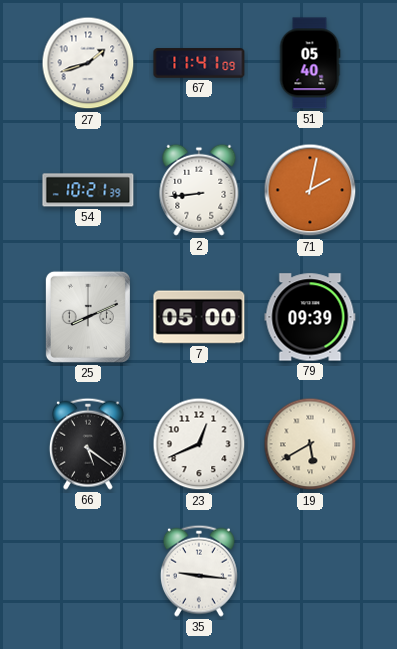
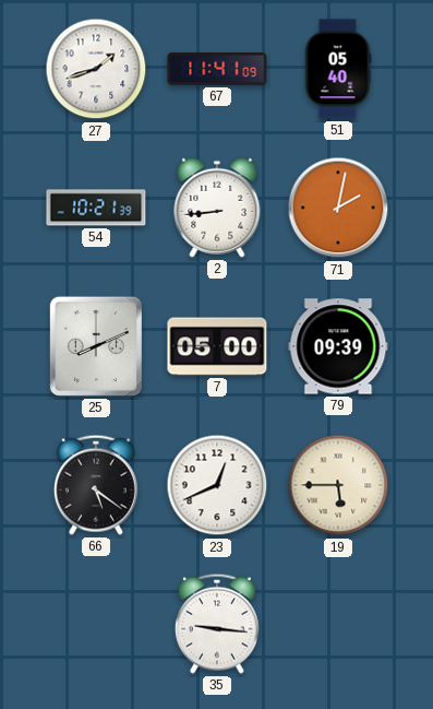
19: 5:40 -> 5:45 (338, 485)
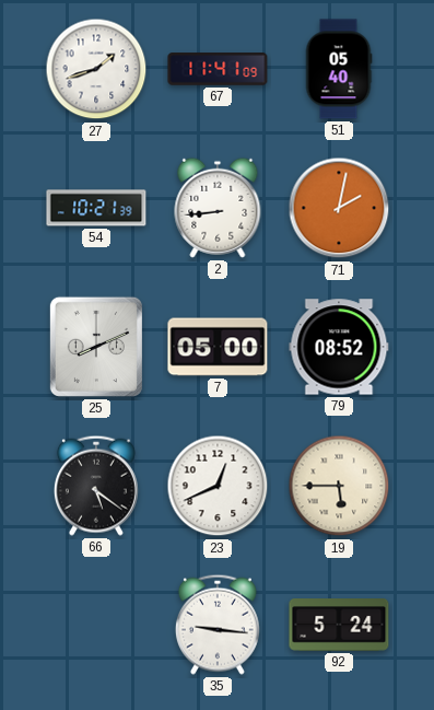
79: 09:39 -> 08:52 (339, 347)
92: none -> 5:24 (339, 625)
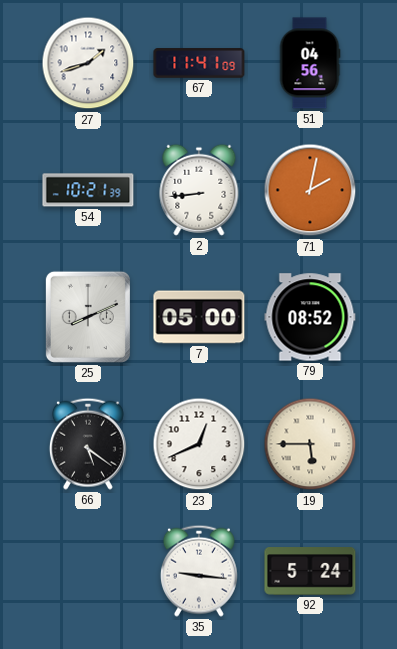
51: 05:40 -> 04:56 (310, 63)
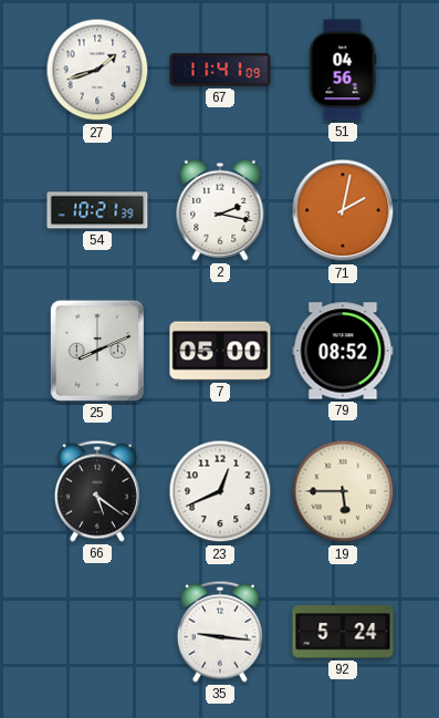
2: 8:44 -> 2:17 (220, 210)
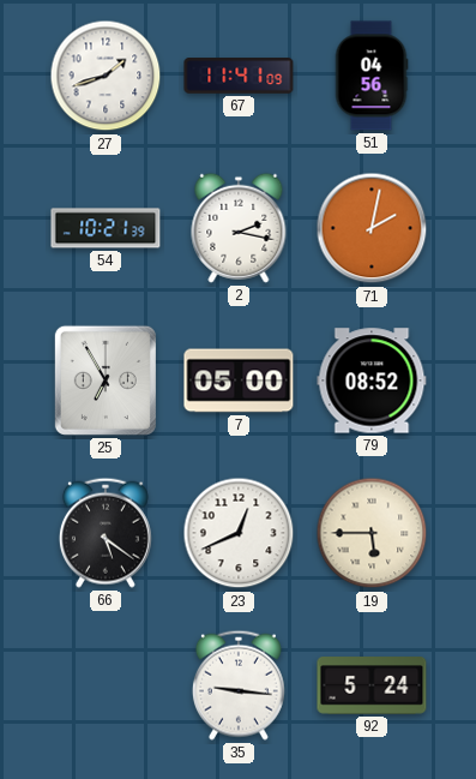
25: 8:11 -> 6:55 (106, 380)
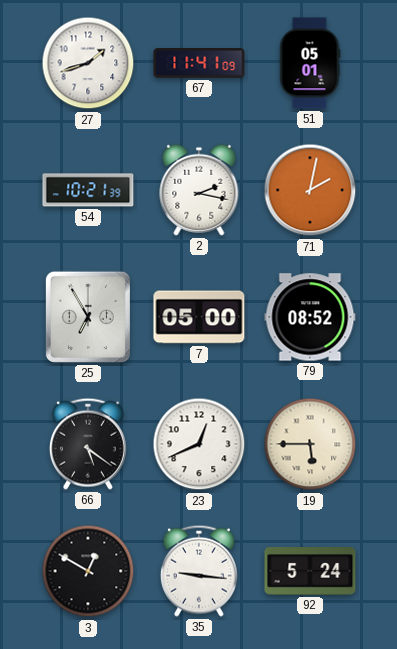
51: 04:56 -> 05:01 (310, 63)
3: none -> 12:50 (88, 571)
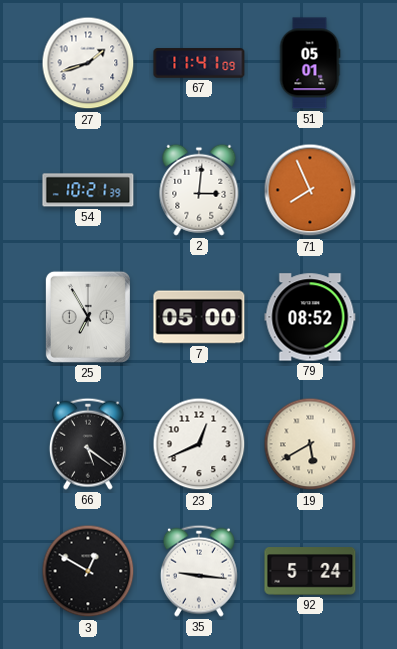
2: 2:17 -> 3:01 (199, 190)
71: 2:02 -> 7:56 (310, 190)
19: 5:45 -> 5:40 (310, 444)
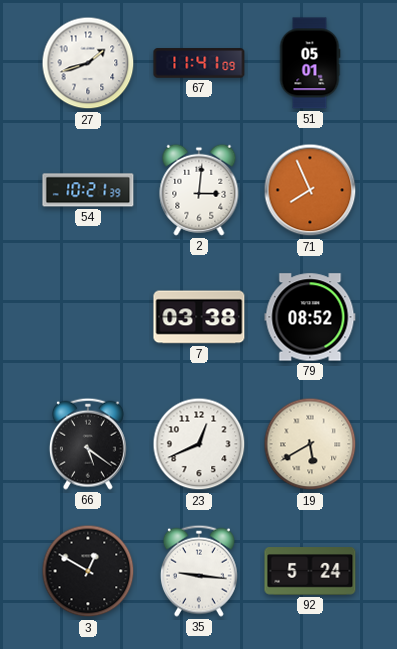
25: 6:55 -> none (88, 317)
7: 05:00 -> 03:38 (199, 317)
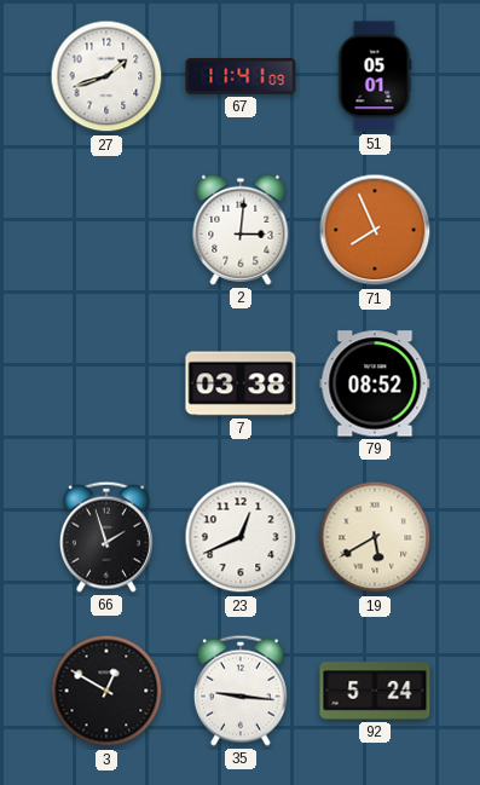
54: 10:21 -> none (88, 190)
66: 5:21 -> 1:57 (106, 537)
